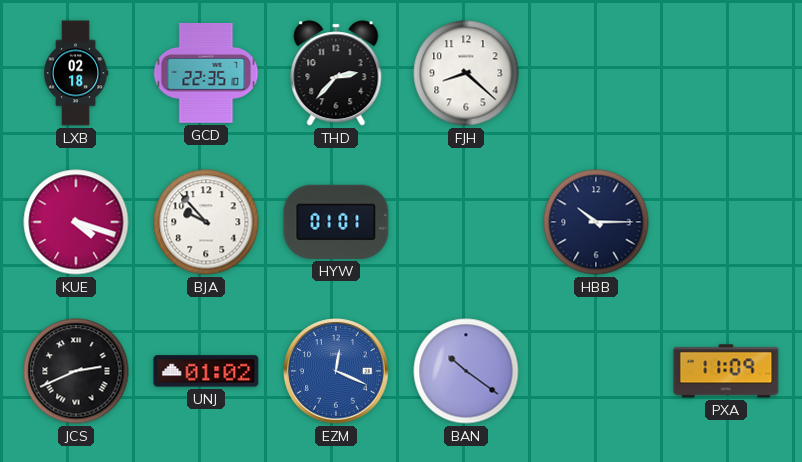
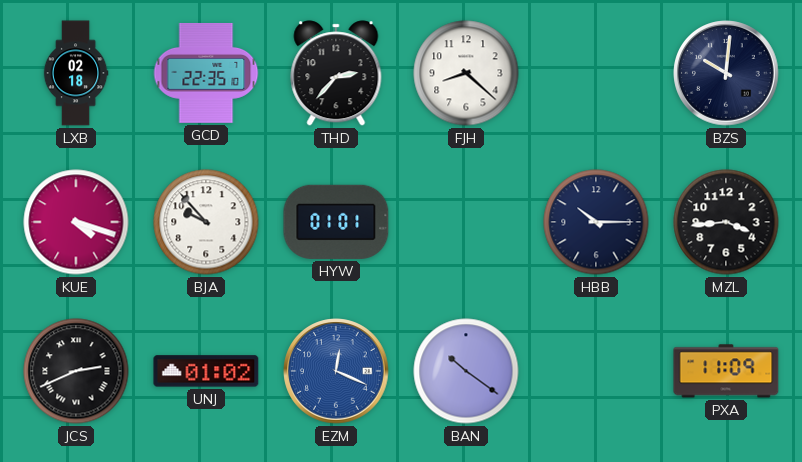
BZS: none -> 10:01 (726, 73)
MZL: none -> 3:44 (726, 222)
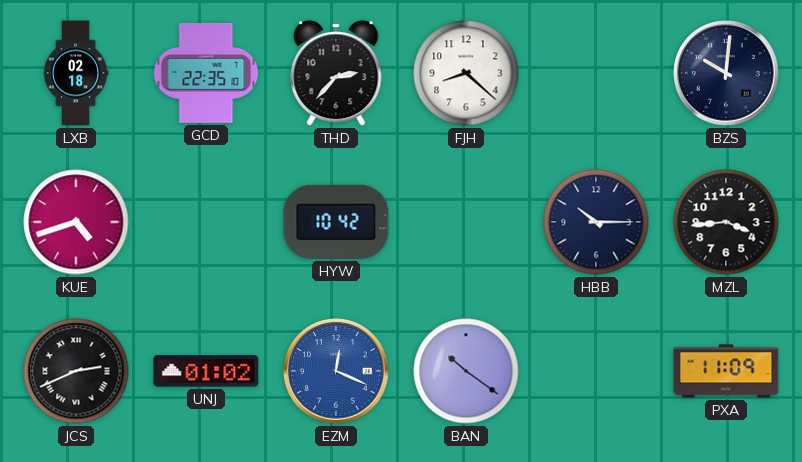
KUE: 4:18 -> 4:42 (76, 222)
BJA: 9:53 -> none (206, 222)
HYW: 01:01 -> 10:42 (336, 222)
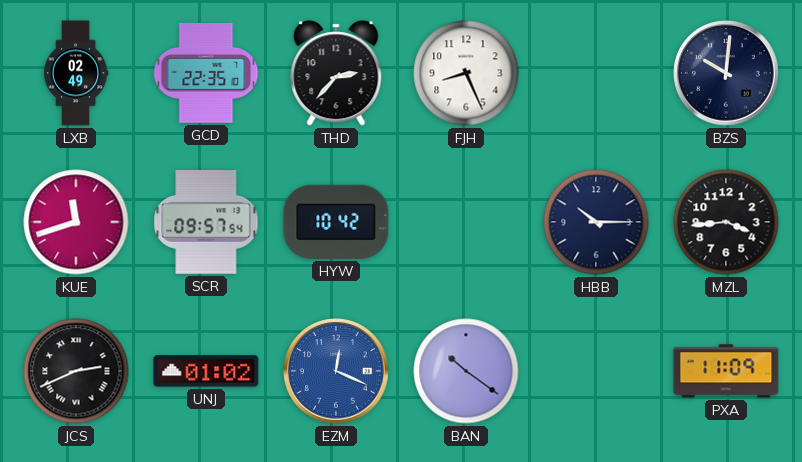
LXB: 02:18 -> 02:49 (76, 73)
FJH: 8:22 -> 8:26 (466, 73)
KUE: 4:42 -> 11:42 (76, 222)
SCR: none -> 09:57 (206, 222)
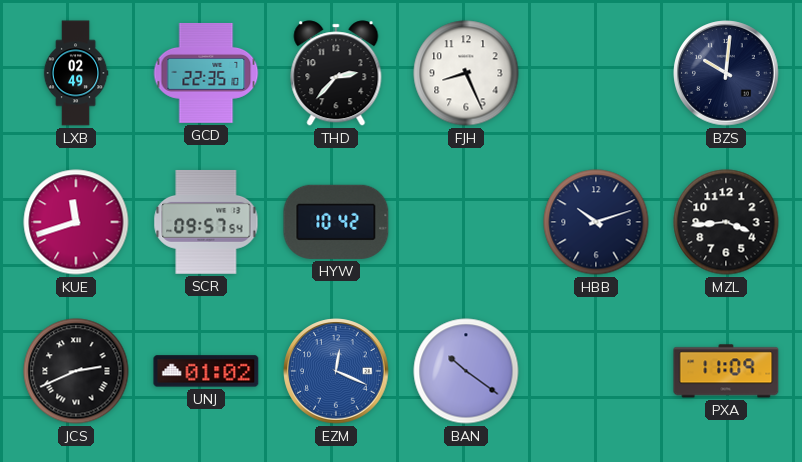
HBB: 10:15 -> 10:12 (596, 222)
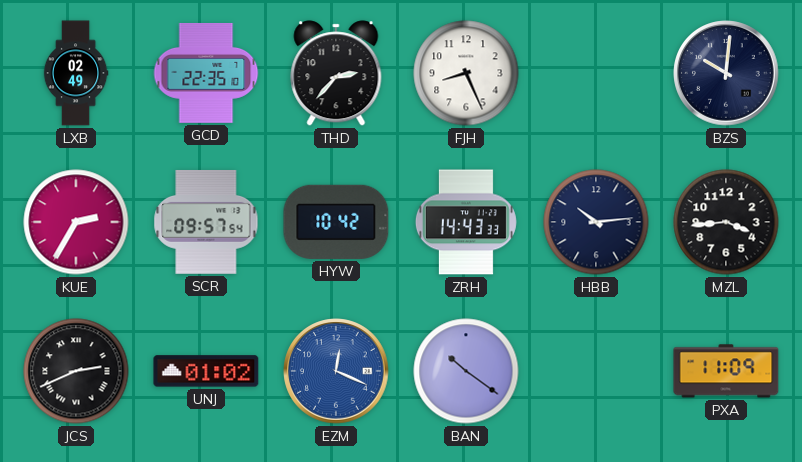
KUE: 11:42 -> 2:35 (76, 222)
ZRH: none -> 14:43 (466, 222)
HBB: 10:12 -> 10:14 (596, 222)
